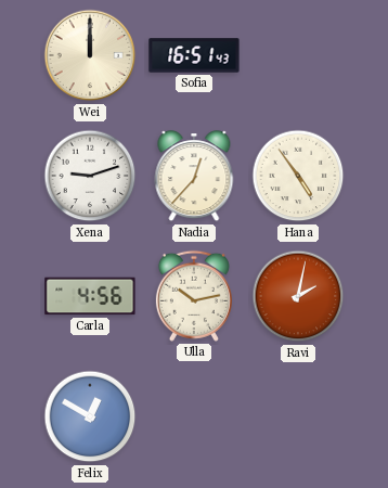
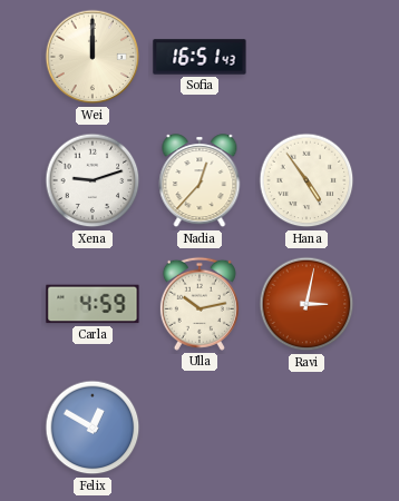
Carla: 4:56 -> 4:59 (93, 304)
Ravi: 2:02 -> 3:02 (306, 304)
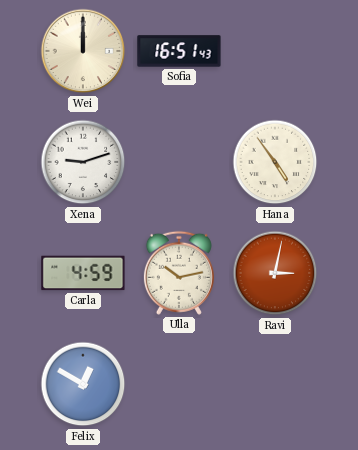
Nadia: 12:37 -> none (199, 181)
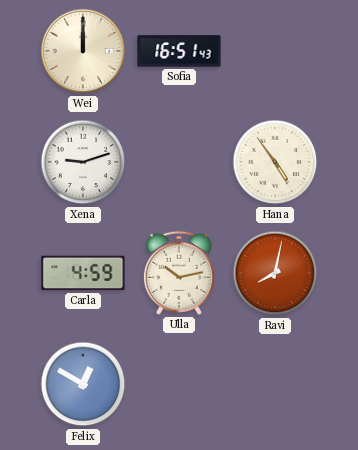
Ravi: 3:02 -> 8:02 (275, 273)
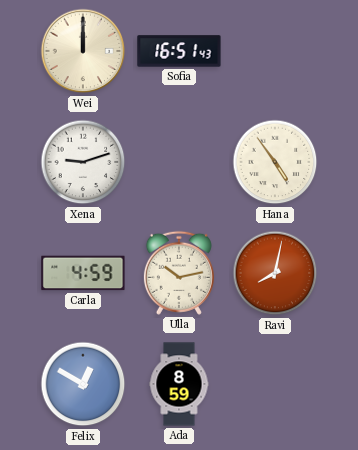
Ada: none -> 8:59 (179, 384)
